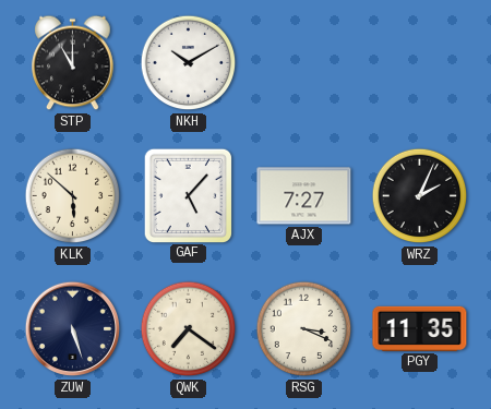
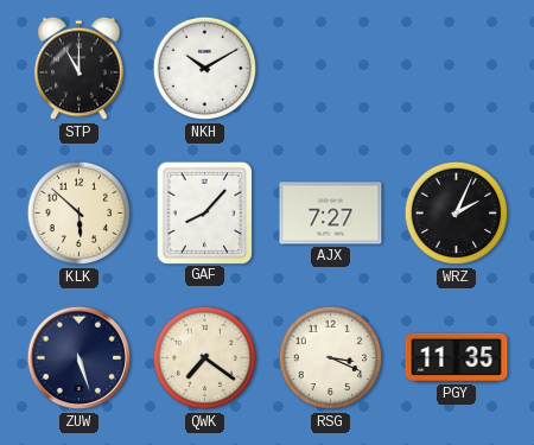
GAF: 5:07 -> 8:07 (204, 212)
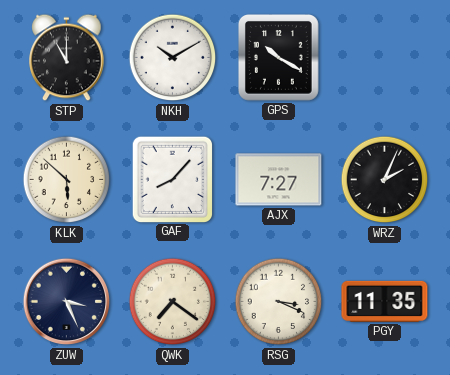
GPS: none -> 10:20 (279, 58)
ZUW: 5:27 -> 3:26 (67, 302)
